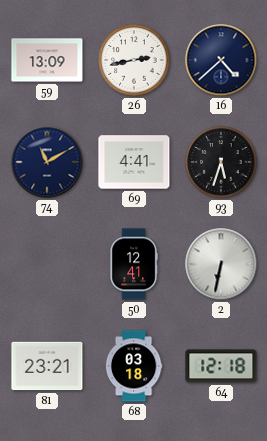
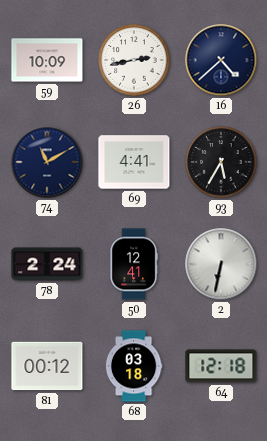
59: 13:09 -> 10:09 (47, 60)
93: 5:33 -> 5:35 (221, 162)
78: none -> 2:24 (47, 264)
81: 23:21 -> 00:12 (47, 366)
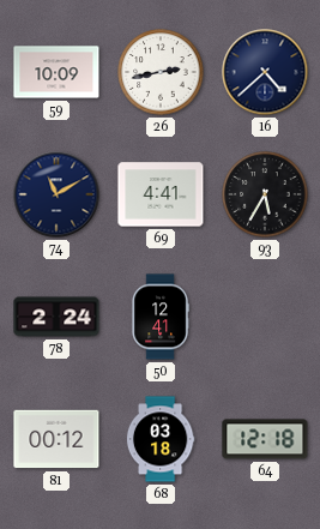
2: 6:32 -> none (221, 264)
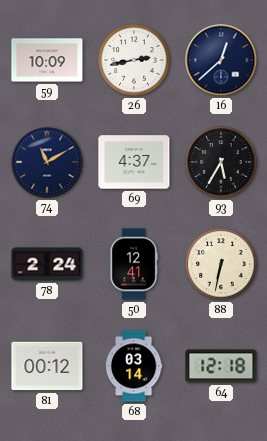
16: 4:38 -> 12:38 (221, 60)
69: 4:41 -> 4:37 (134, 162)
88: none -> 6:32 (221, 264)
68: 03:18 -> 03:14 (134, 366)
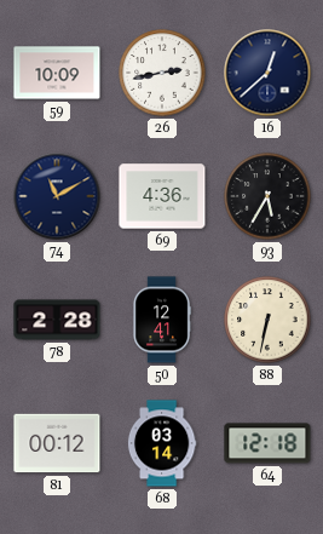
69: 4:37 -> 4:36 (162, 196)
78: 2:24 -> 2:28 (57, 320)
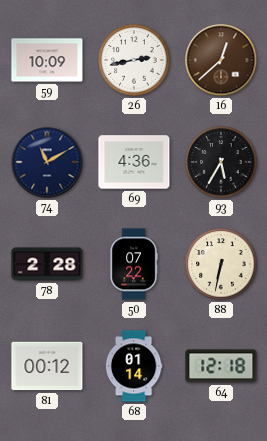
16 dial: navy -> brown (221, 60)
50: 12:41 -> 07:22 (134, 264)
68: 03:14 -> 01:14 (134, 366)
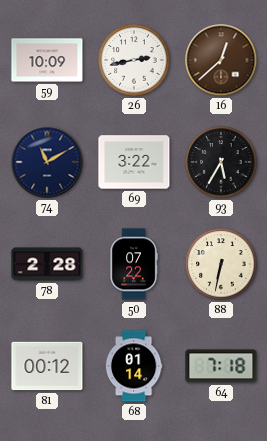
69: 4:36 -> 3:22 (134, 162)
64: 12:18 -> 7:18 (221, 366)
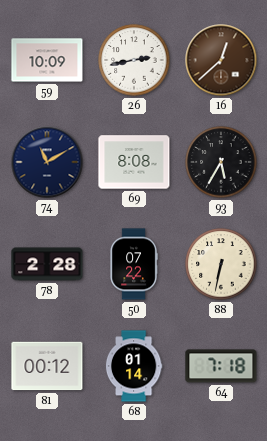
69: 3:22 -> 8:08 (134, 162)
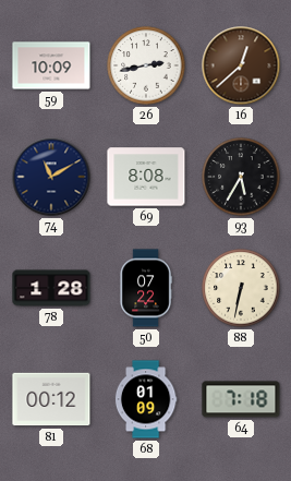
78: 2:28 -> 1:28 (51, 288)
68: 01:14 -> 01:09 (146, 399)
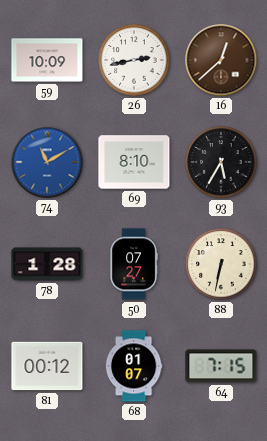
74 dial: navy -> blue (47, 162)
69: 8:08 -> 8:10 (134, 162)
50: 07:22 -> 07:27 (134, 264)
68: 01:09 -> 01:07 (134, 366)
64: 7:18 -> 7:15 (221, 366)
